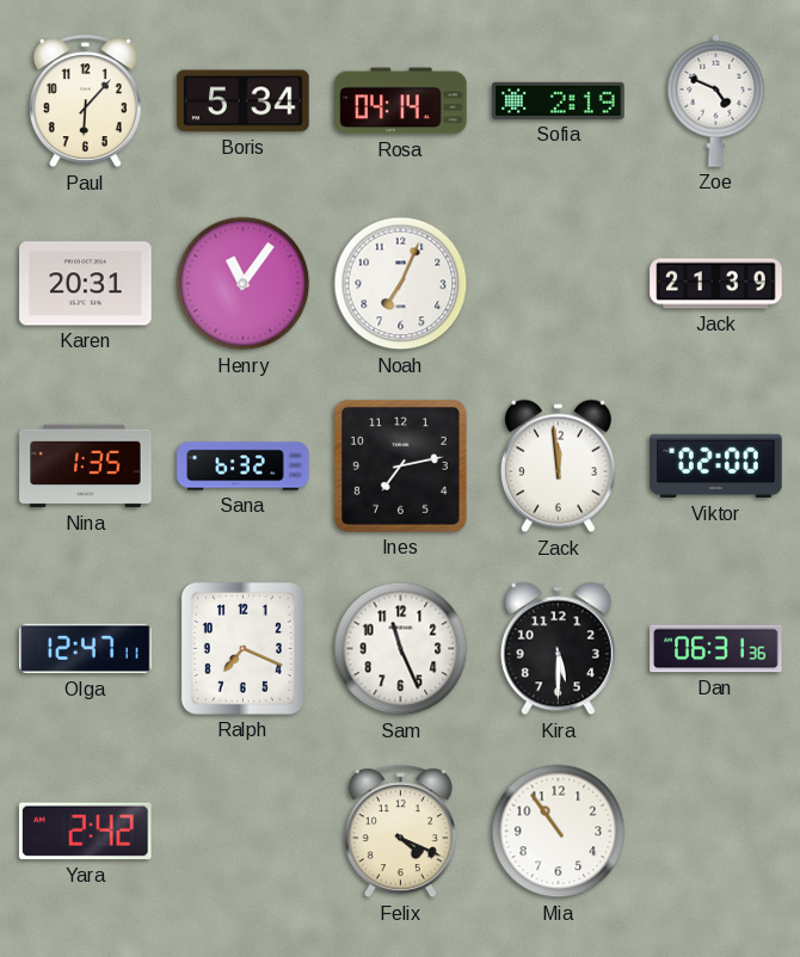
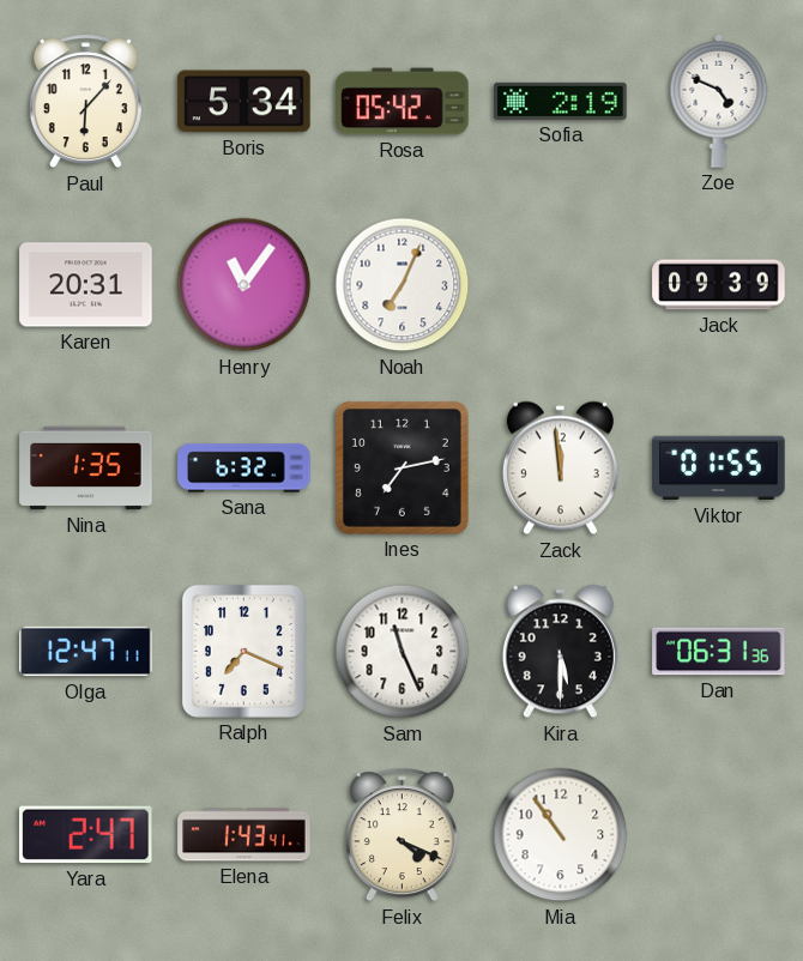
Rosa: 04:14 -> 05:42 (403, 102)
Jack: 21:39 -> 09:39 (719, 285)
Viktor: 02:00 -> 01:55 (719, 469)
Yara: 2:42 -> 2:47 (86, 835)
Elena: none -> 1:43 (244, 835)
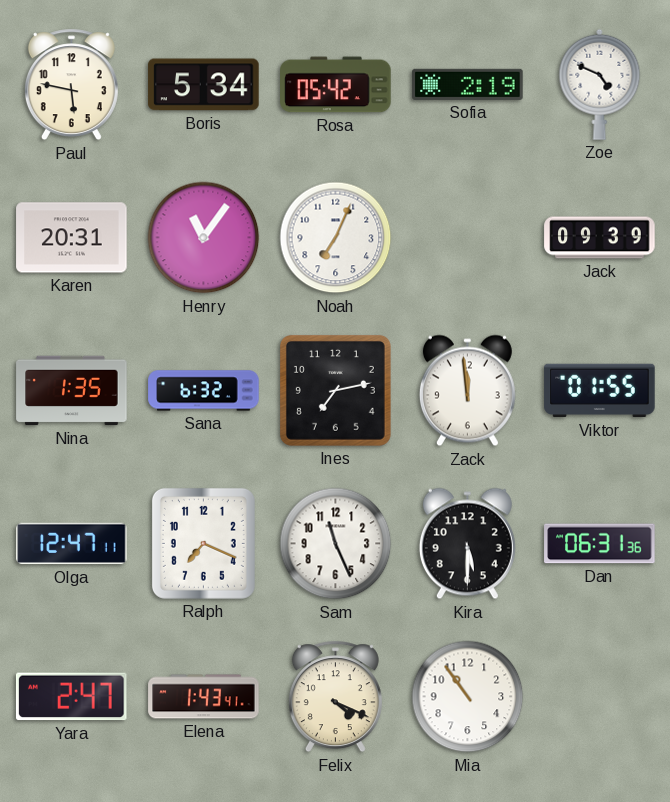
Paul: 6:07 -> 5:47 (71, 85)
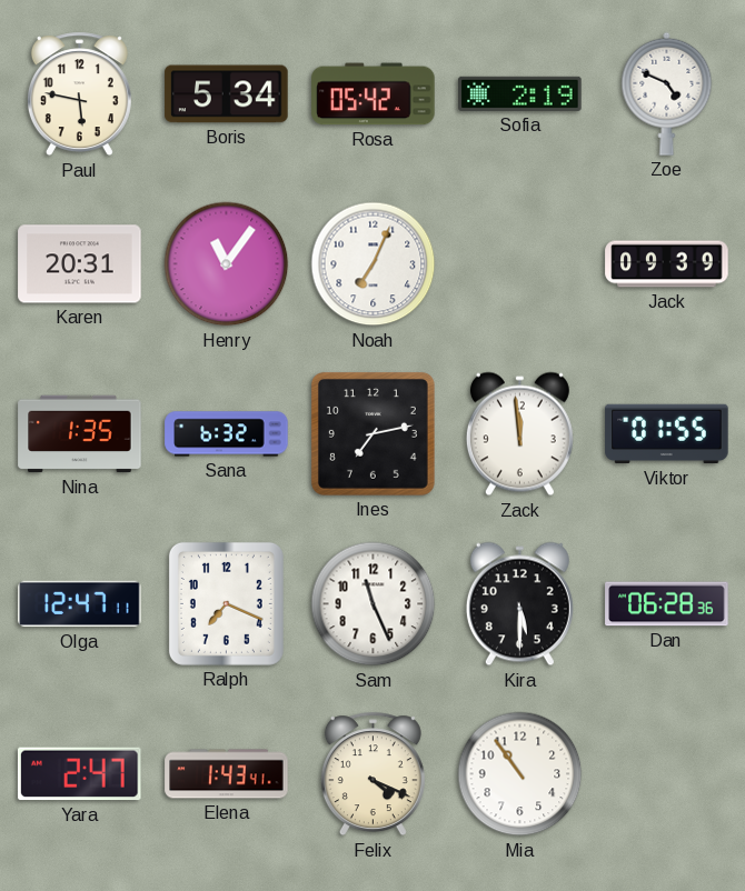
Dan: 06:31 -> 06:28 (667, 604)
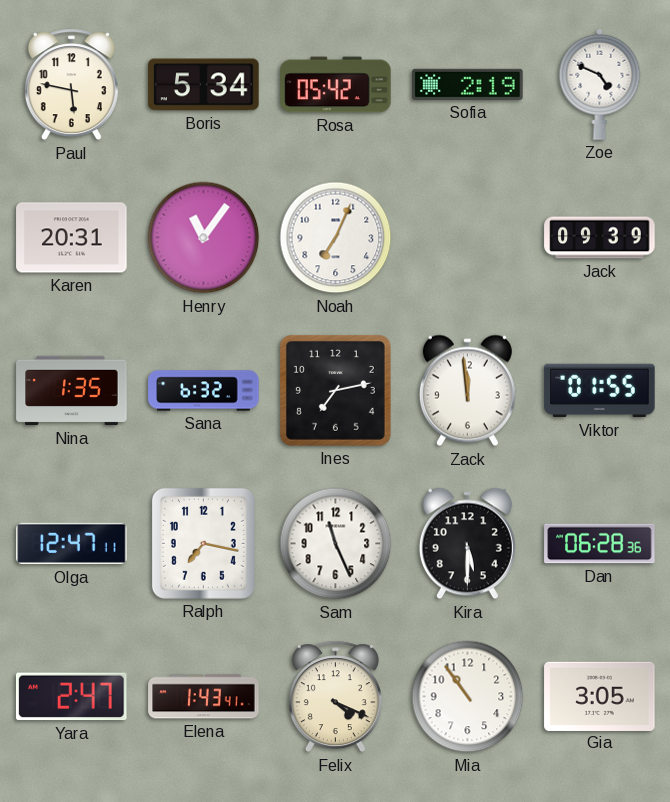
Ralph: 7:19 -> 7:17 (203, 543)
Gia: none -> 3:05 (600, 696)
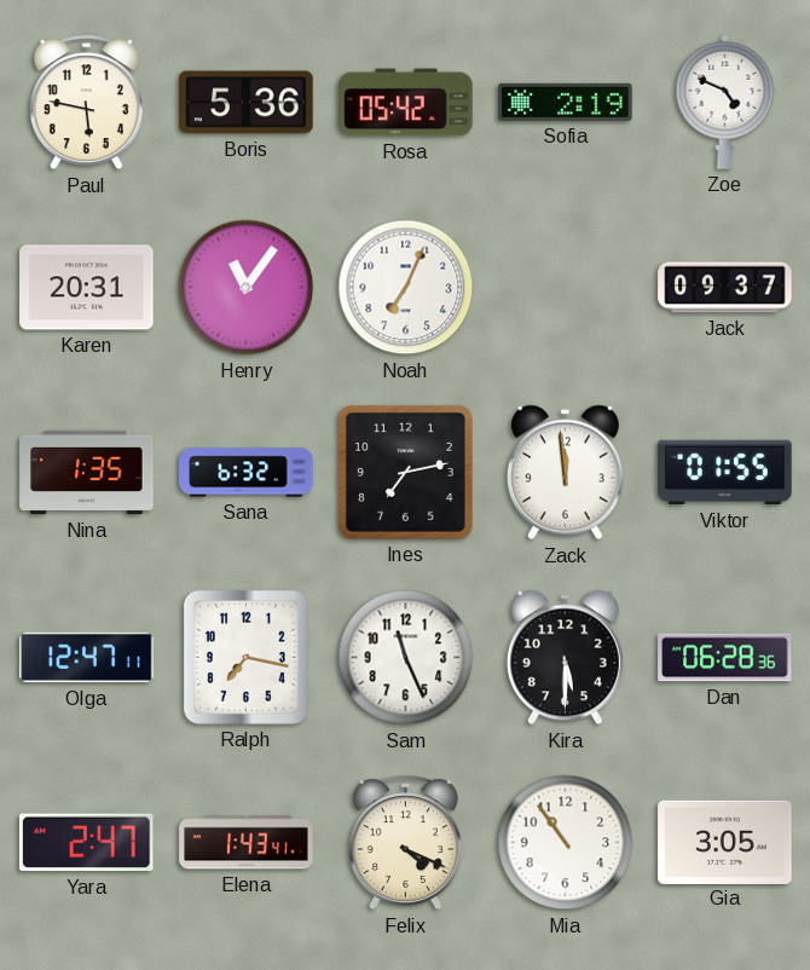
Boris: 5:34 -> 5:36 (247, 103)
Jack: 09:39 -> 09:37 (725, 288)
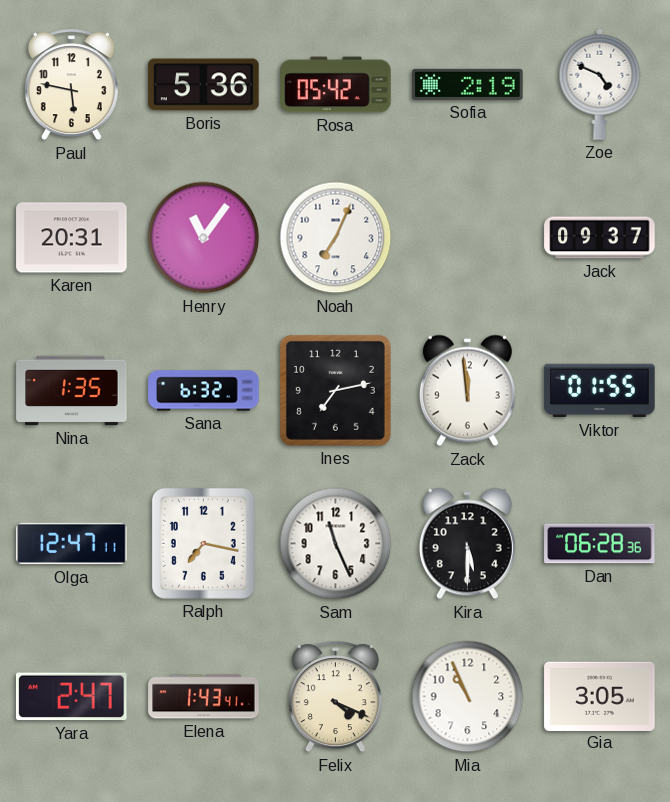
Mia: 10:54 -> 10:56 (468, 697)
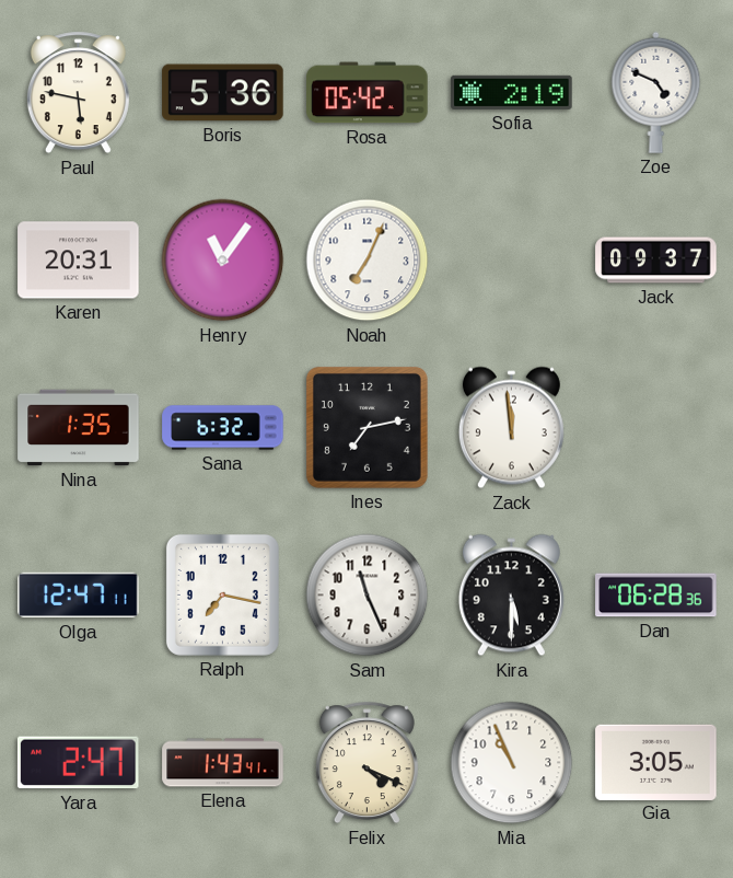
Viktor: 01:55 -> none (600, 391)
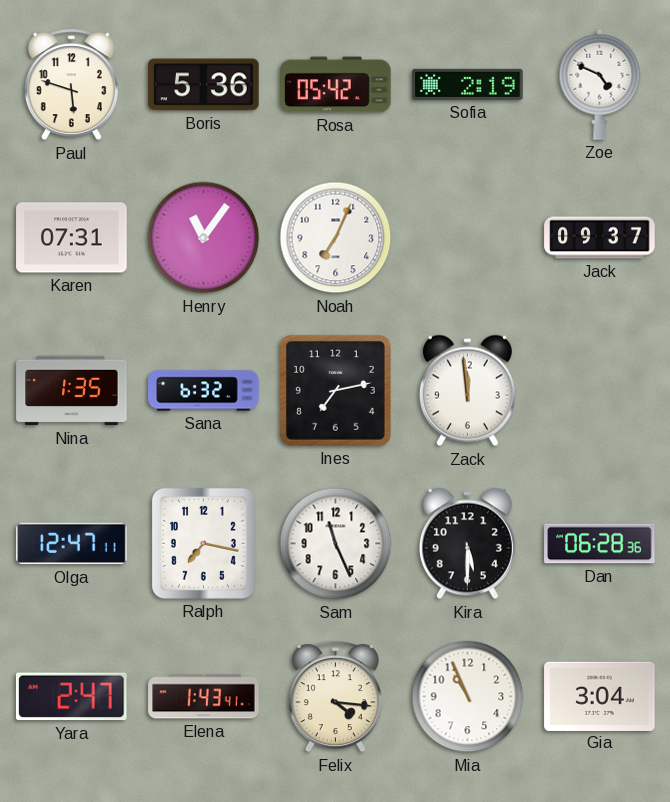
Paul: 5:47 -> 5:48 (71, 85)
Karen: 20:31 -> 07:31 (72, 238)
Felix: 4:19 -> 4:16 (335, 697)
Gia: 3:05 -> 3:04 (600, 696)
